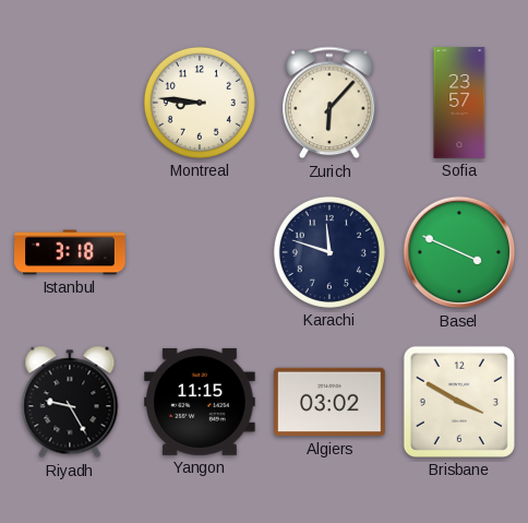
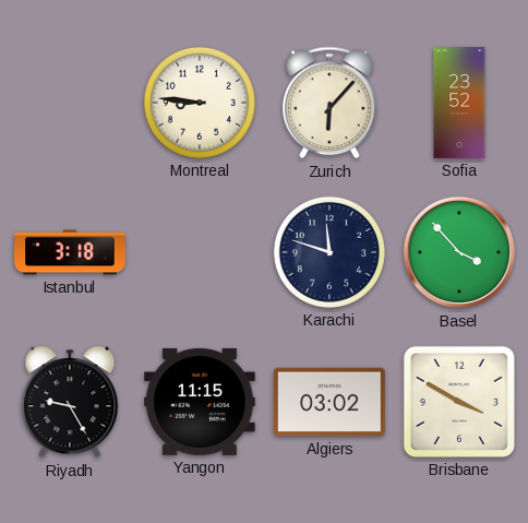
Sofia: 23:57 -> 23:52 (459, 103)
Basel: 3:49 -> 3:53 (459, 252)
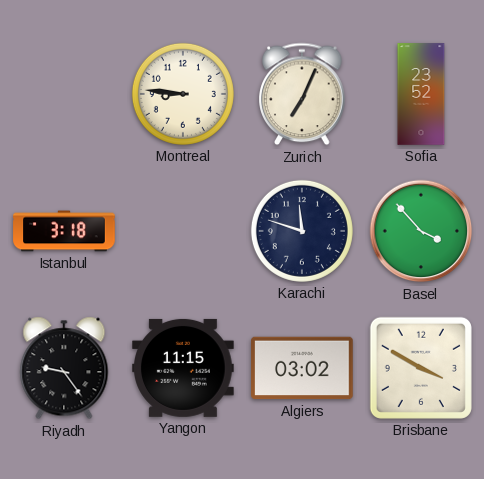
Zurich: 6:07 -> 7:04 (302, 94)
Riyadh: 9:25 -> 9:24 (64, 368)
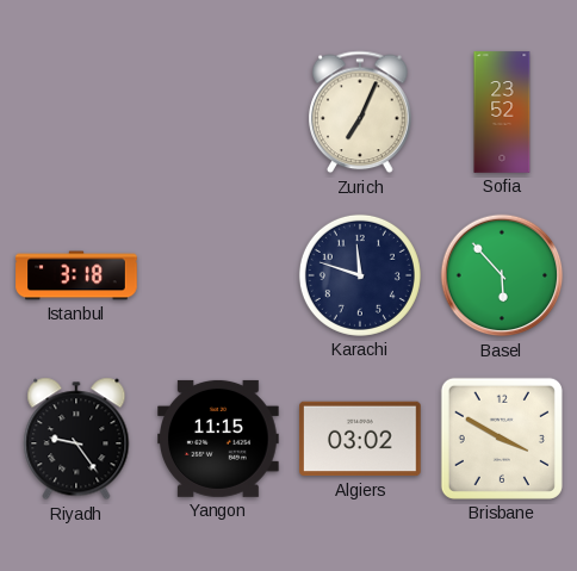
Montreal: 8:46 -> none (183, 94)
Basel: 3:53 -> 5:53 (502, 275)
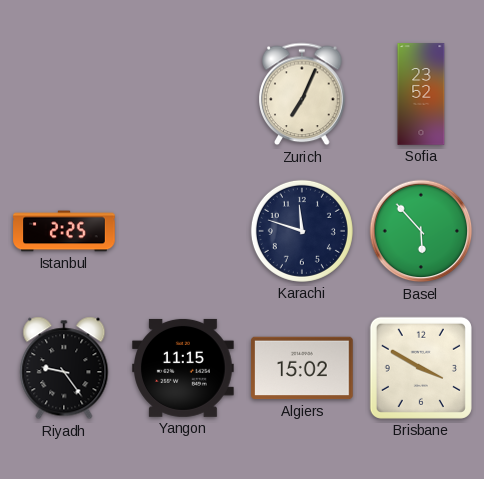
Istanbul: 3:18 -> 2:25 (64, 231)
Algiers: 03:02 -> 15:02 (302, 368)
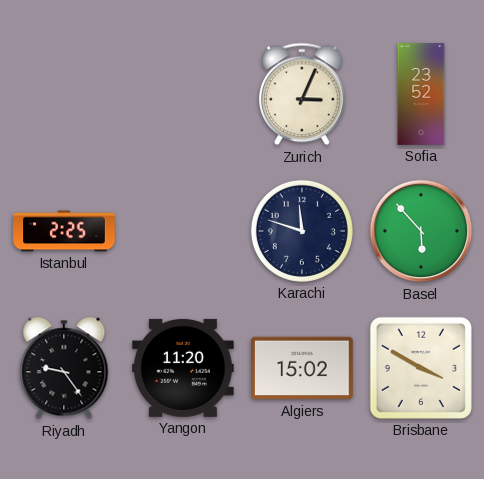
Zurich: 7:04 -> 3:04 (302, 94)
Yangon: 11:15 -> 11:20 (183, 368)
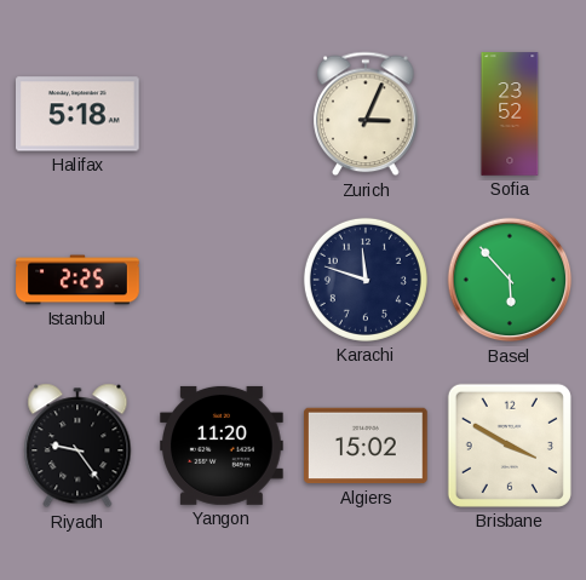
Halifax: none -> 5:18 (79, 114)
